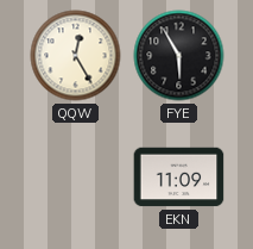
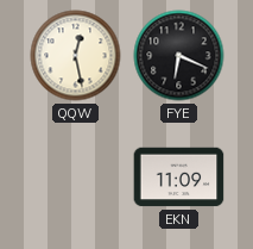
QQW: 12:25 -> 12:28 (76, 56)
FYE: 5:55 -> 6:19 (179, 56)
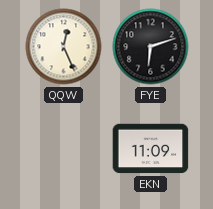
QQW: 12:28 -> 12:26 (64, 47)
FYE: 6:19 -> 6:12 (151, 47)
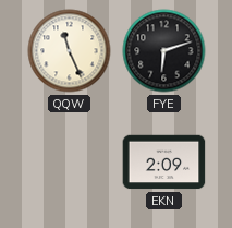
QQW: 12:26 -> 11:26 (70, 51)
EKN: 11:09 -> 2:09 (164, 163)
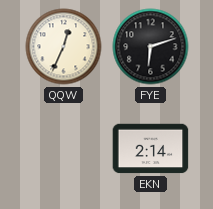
QQW: 11:26 -> 12:34 (64, 47)
EKN: 2:09 -> 2:14 (151, 149)
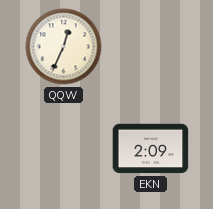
FYE: 6:12 -> none (151, 47)
EKN: 2:14 -> 2:09 (151, 149)
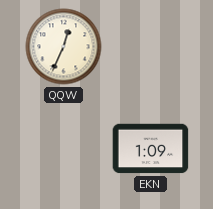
EKN: 2:09 -> 1:09 (151, 149)
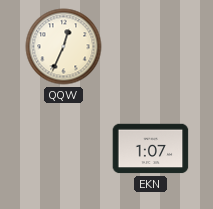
EKN: 1:09 -> 1:07 (151, 149)
